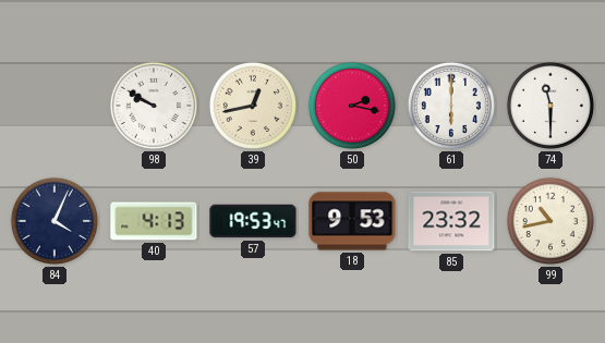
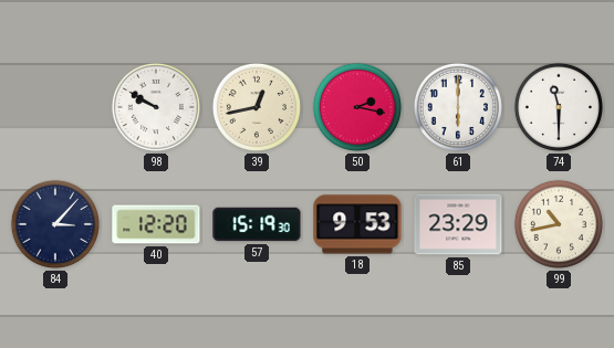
84: 4:04 -> 3:07 (55, 224)
40: 4:13 -> 12:20 (156, 224)
57: 19:53 -> 15:19 (257, 224)
85: 23:32 -> 23:29 (458, 224)
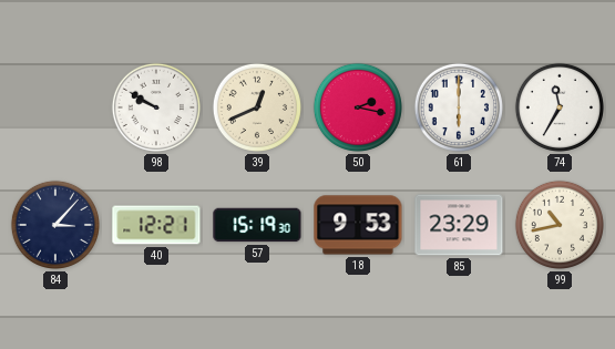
39: 12:43 -> 12:41 (257, 107)
74: 11:30 -> 11:35 (560, 107)
40: 12:20 -> 12:21 (156, 225)
